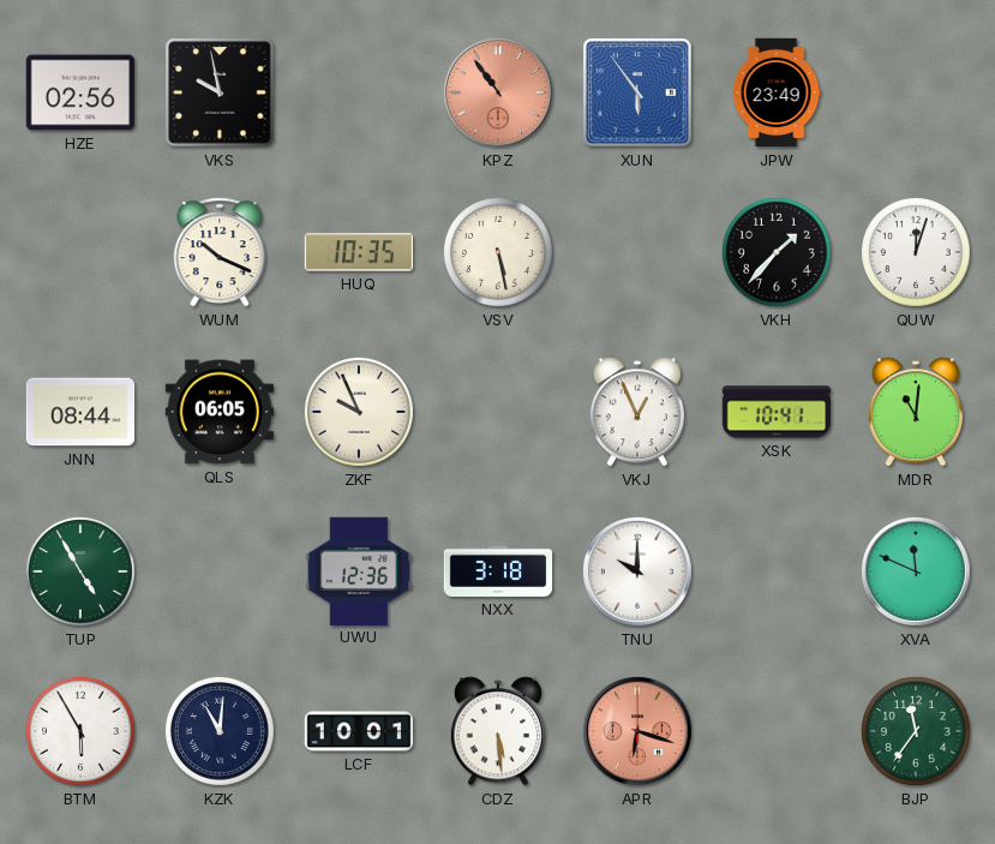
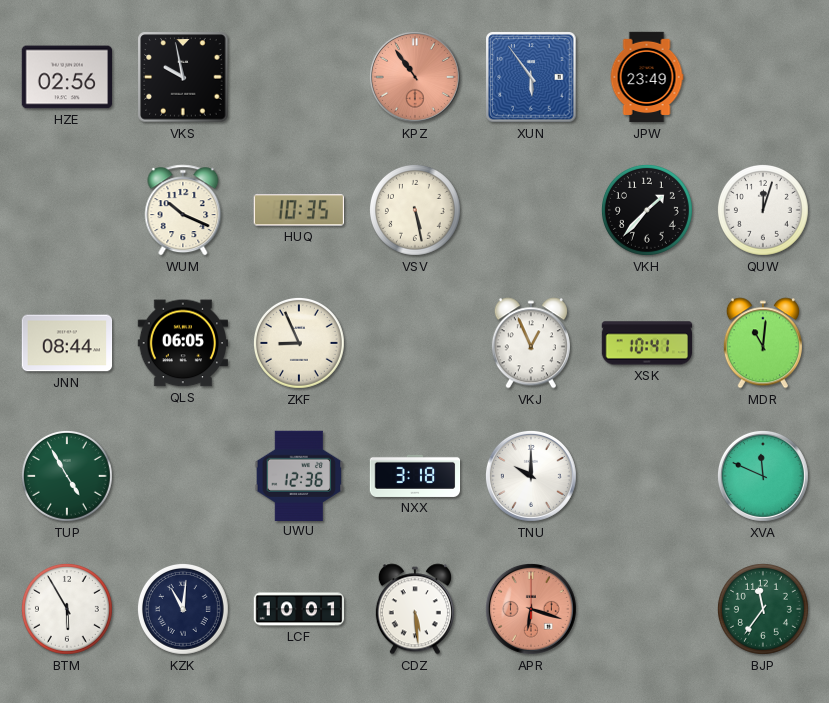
ZKF: 9:56 -> 8:56 (299, 343)
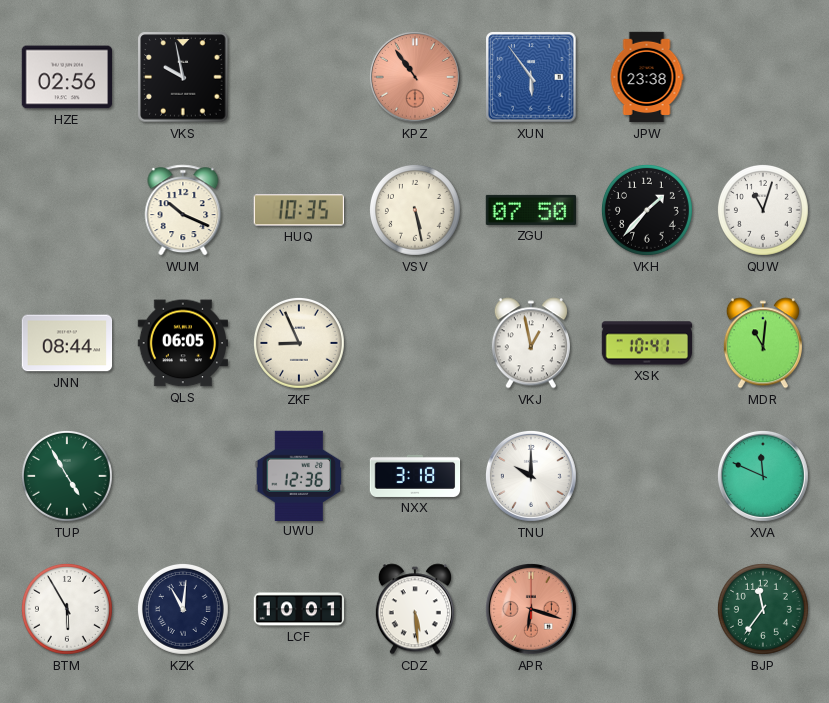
JPW: 23:49 -> 23:38 (647, 77)
ZGU: none -> 07:50 (531, 210)
QUW: 12:03 -> 11:03 (763, 210)
VKJ: 12:56 -> 12:58 (531, 343)
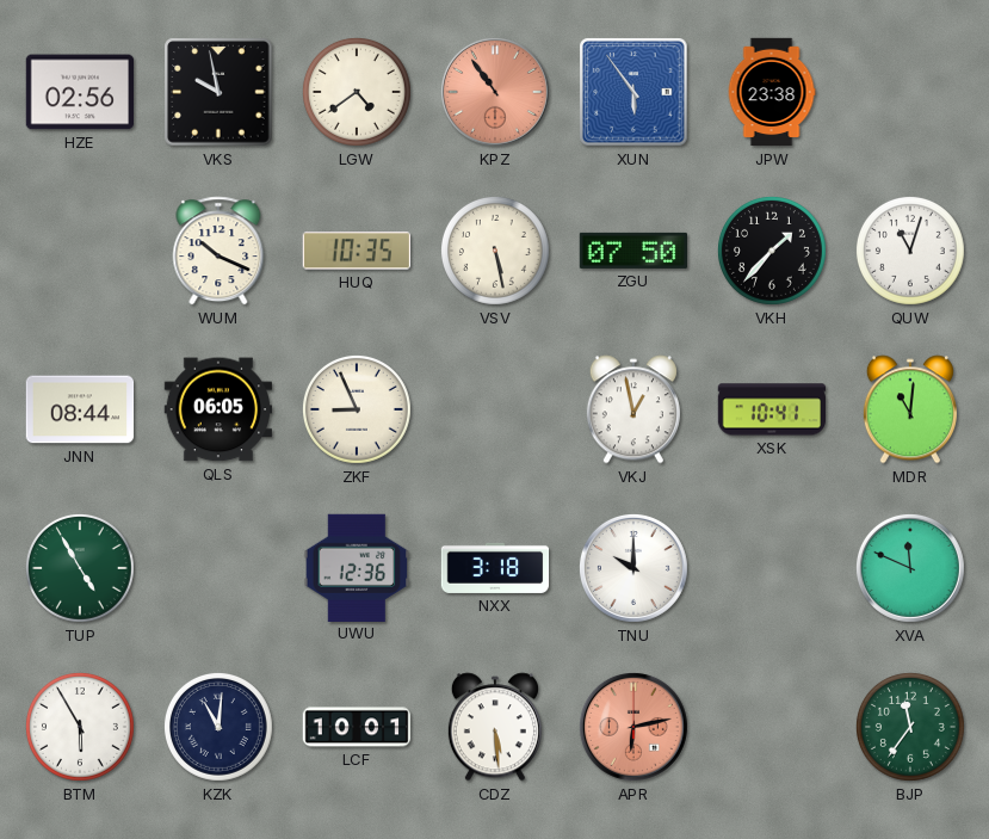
LGW: none -> 4:39 (357, 92)
APR: 6:18 -> 6:13 (633, 727)
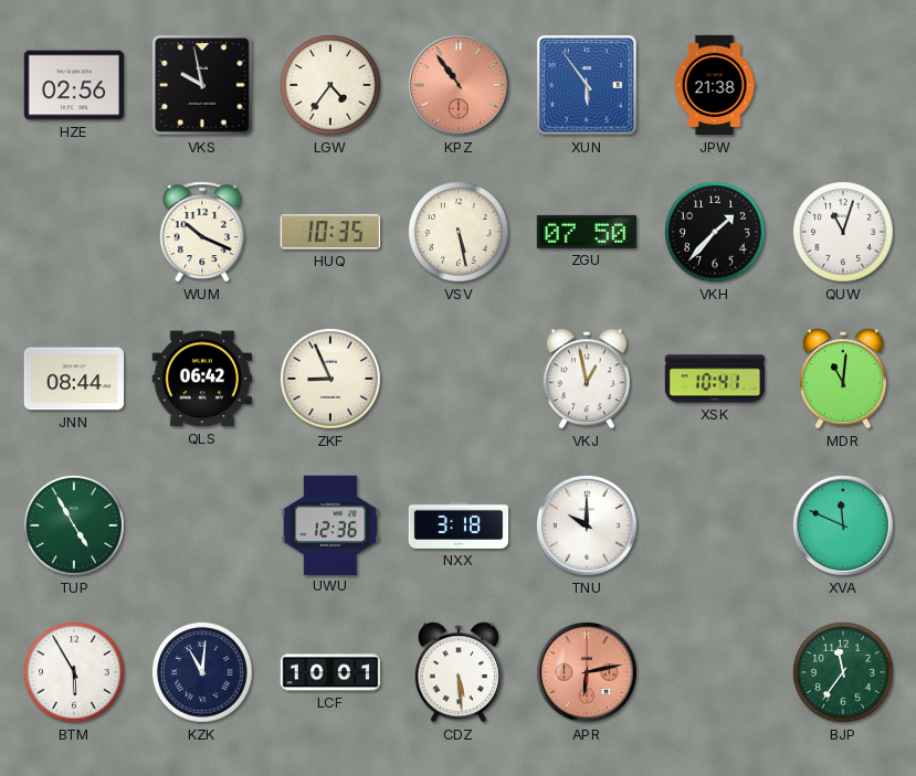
LGW: 4:39 -> 4:36 (330, 85)
JPW: 23:38 -> 21:38 (715, 85)
QLS: 06:05 -> 06:42 (201, 379)
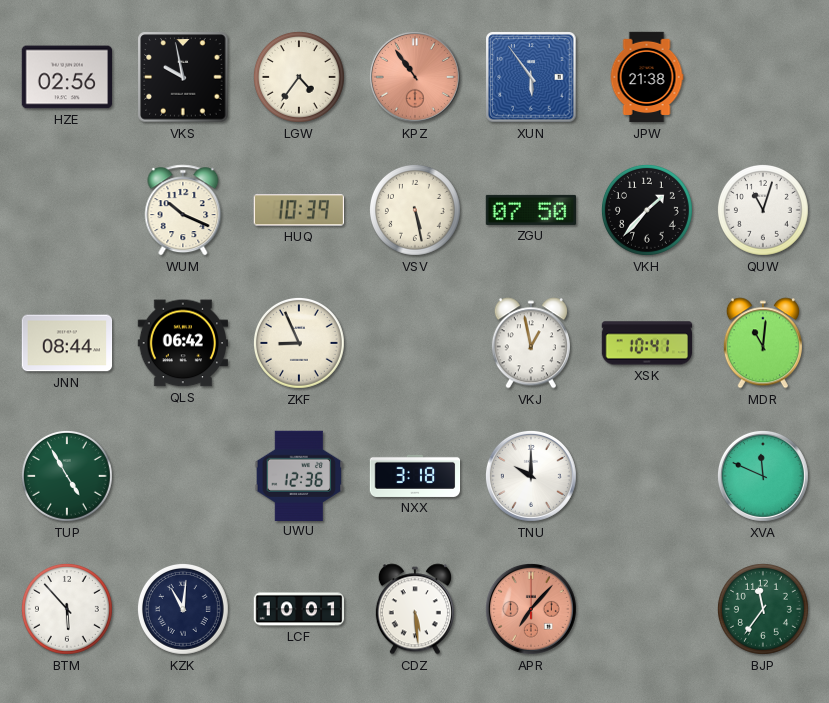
HUQ: 10:35 -> 10:39 (298, 210)
BTM: 5:55 -> 5:53 (67, 609)
APR: 6:13 -> 7:07 (531, 609)
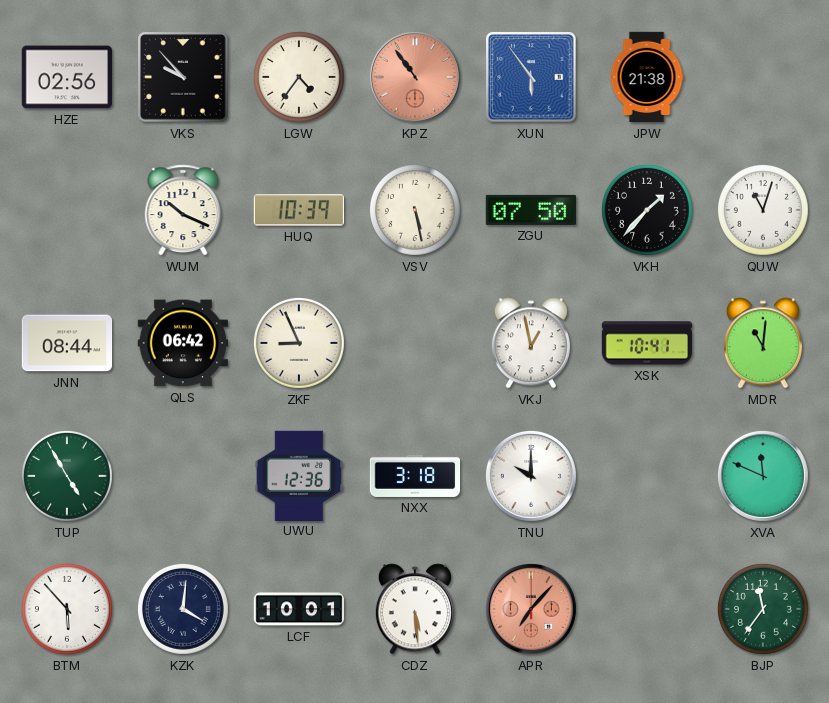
VKS: 9:58 -> 9:53 (183, 77)
KZK: 11:01 -> 4:01 (183, 609)
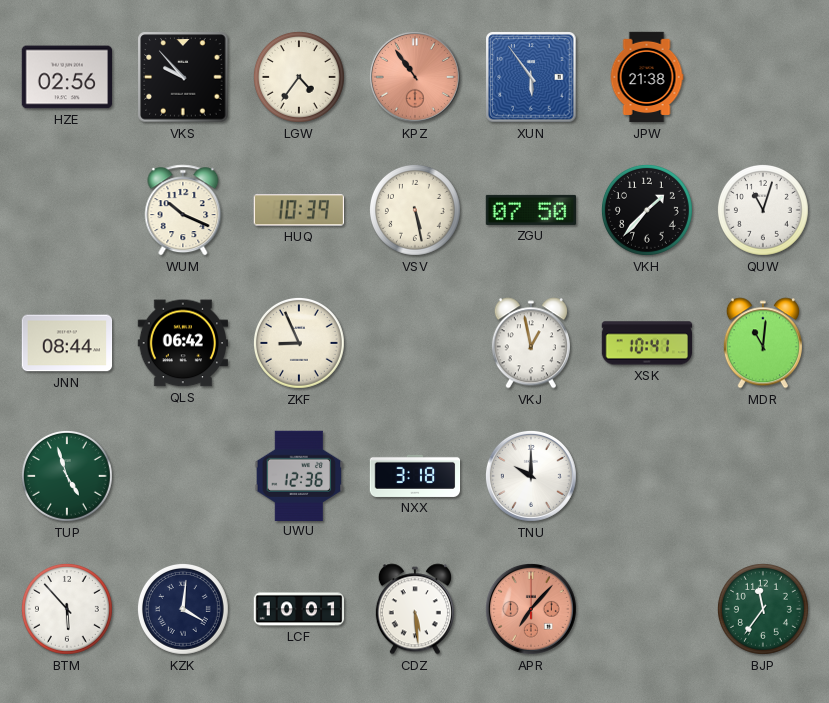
TUP: 4:55 -> 4:57 (67, 476)
XVA: 11:49 -> none (763, 476)
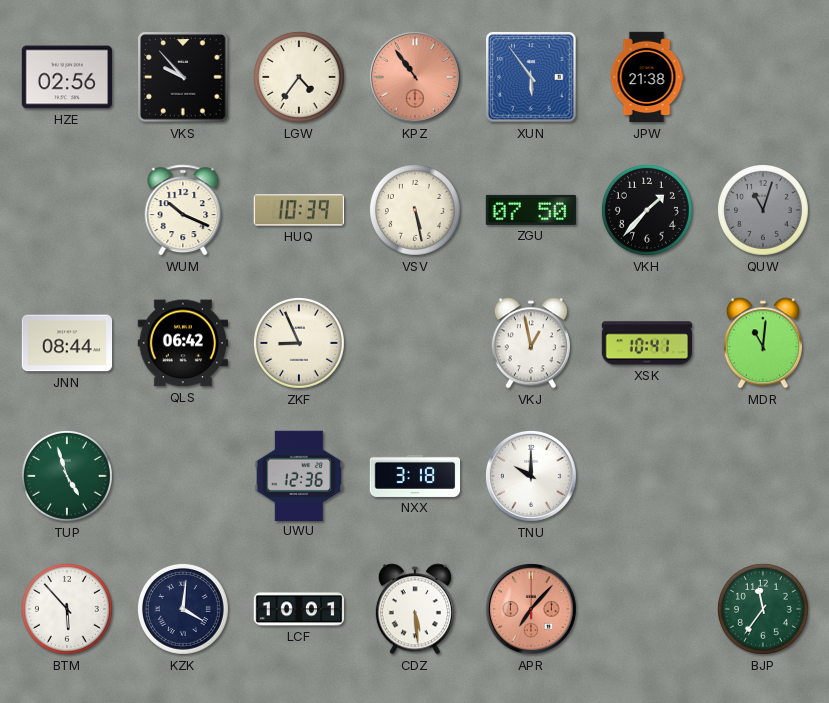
QUW dial: white -> grey (763, 210)
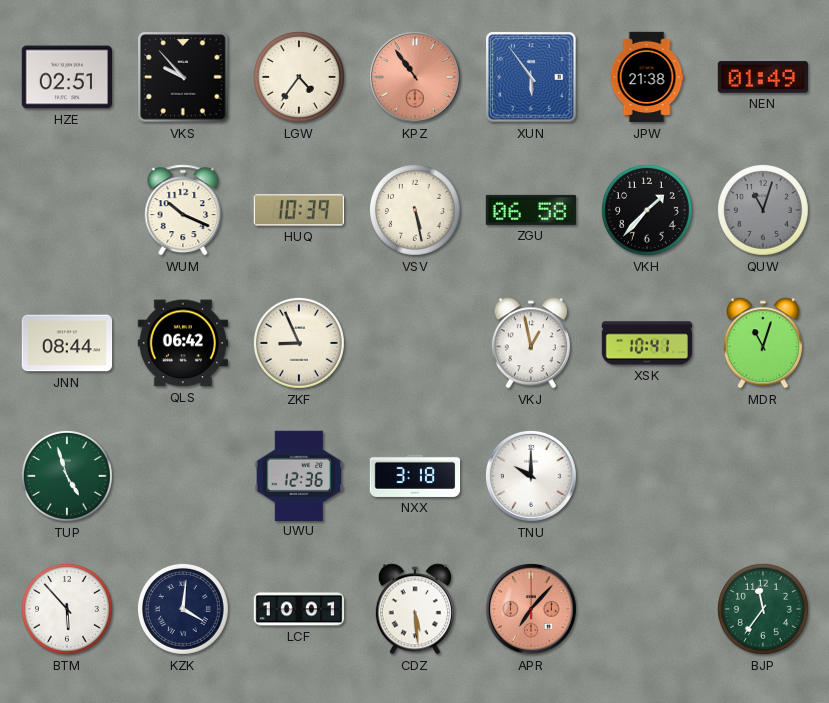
HZE: 02:56 -> 02:51 (66, 77)
NEN: none -> 01:49 (762, 77)
ZGU: 07:50 -> 06:58 (531, 210)
MDR: 11:01 -> 11:03 (763, 343)
